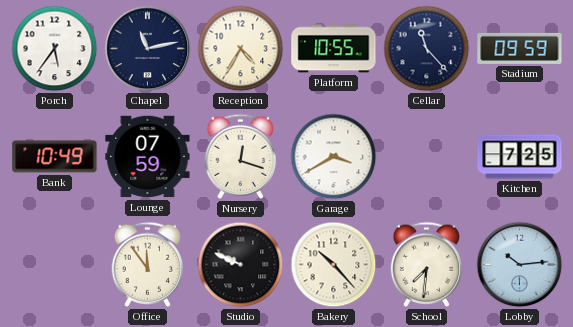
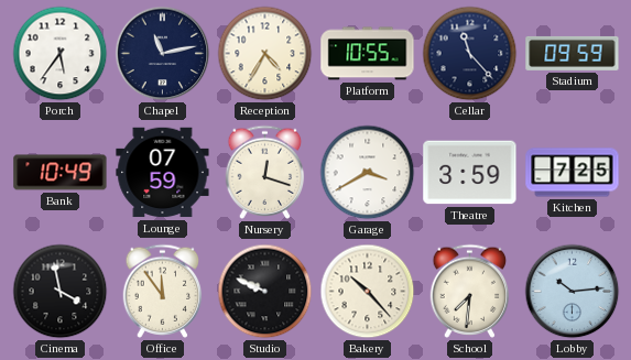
Theatre: none -> 3:59 (470, 173)
Cinema: none -> 3:58 (61, 292)
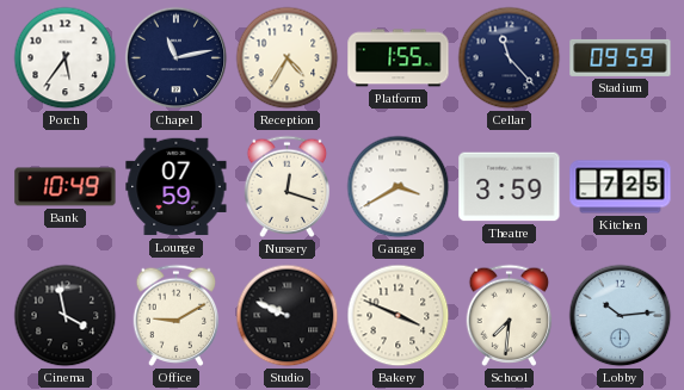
Platform: 10:55 -> 1:55 (399, 58)
Office: 11:54 -> 9:10 (177, 315)
Bakery: 10:23 -> 3:49 (399, 316)
